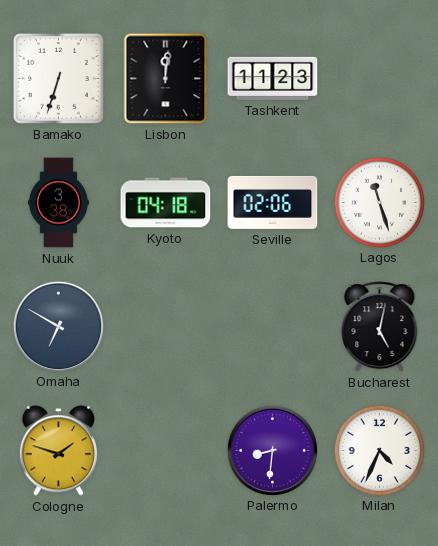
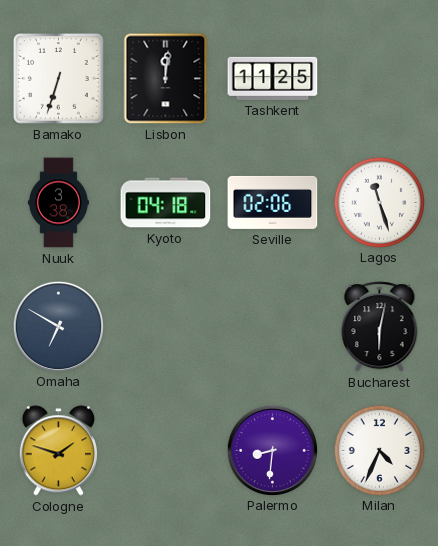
Tashkent: 11:23 -> 11:25 (273, 78)
Bucharest: 5:02 -> 6:02 (380, 327)
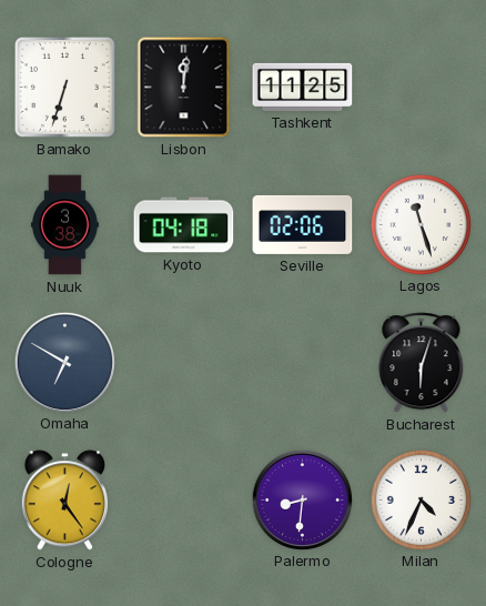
Bucharest: 6:02 -> 6:03 (422, 363)
Cologne: 1:48 -> 12:24 (64, 501)
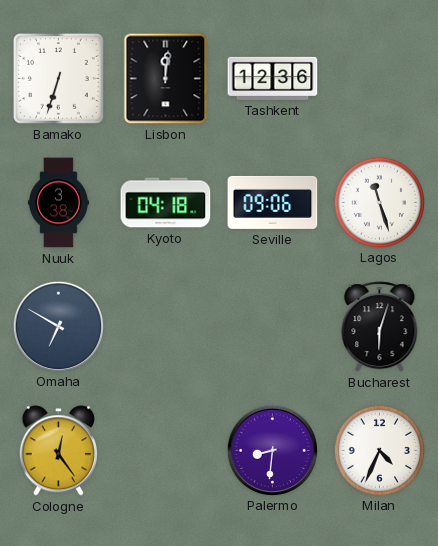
Tashkent: 11:25 -> 12:36 (273, 78)
Seville: 02:06 -> 09:06 (273, 202)
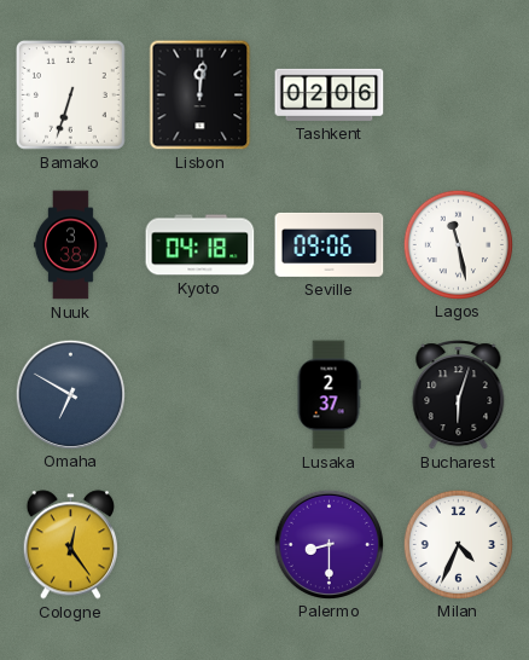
Tashkent: 12:36 -> 02:06 (330, 94)
Lagos: 11:27 -> 11:28 (458, 244)
Lusaka: none -> 2:37 (329, 395)
Palermo: 8:31 -> 8:30 (329, 544)
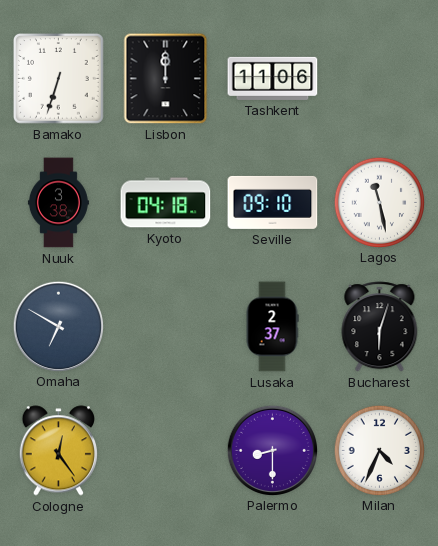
Lisbon: 12:01 -> 12:00 (166, 79)
Tashkent: 02:06 -> 11:06 (273, 78)
Seville: 09:06 -> 09:10 (273, 202)
